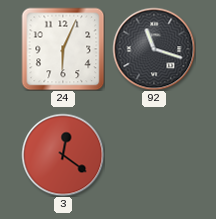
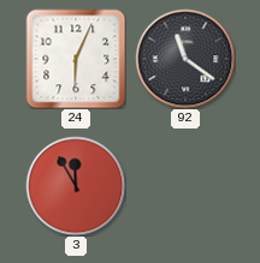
92: 11:18 -> 11:21 (185, 59)
3: 12:21 -> 11:55 (76, 186)
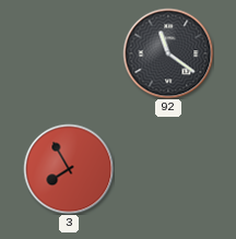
24: 6:04 -> none (76, 59)
3: 11:55 -> 7:55 (69, 169)
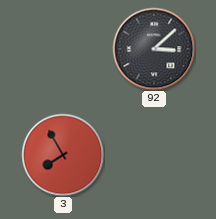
92: 11:21 -> 3:08 (154, 49)
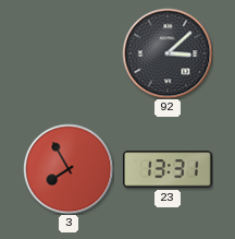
23: none -> 13:31 (169, 169)
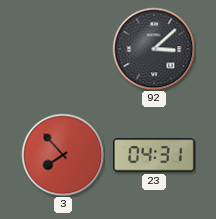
3: 7:55 -> 7:53 (63, 155)
23: 13:31 -> 04:31 (155, 155)
